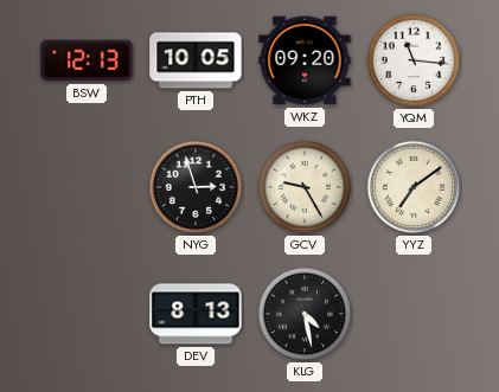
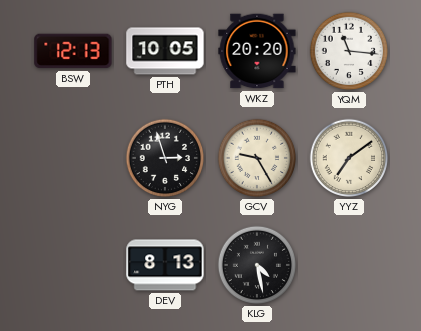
WKZ: 09:20 -> 20:20 (257, 51)
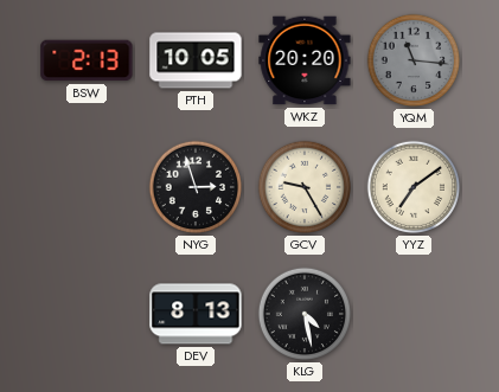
BSW: 12:13 -> 2:13 (87, 60)
YQM dial: white -> grey (414, 60)
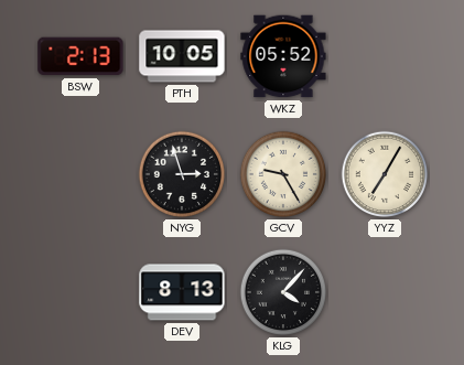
WKZ: 20:20 -> 05:52 (283, 56)
YQM: 11:16 -> none (414, 60)
YYZ: 7:09 -> 7:05 (385, 174)
KLG: 4:28 -> 4:07 (283, 292)
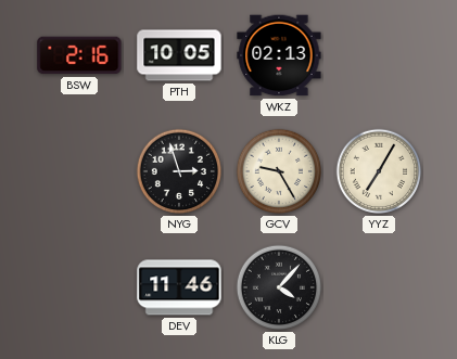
BSW: 2:13 -> 2:16 (79, 55)
WKZ: 05:52 -> 02:13 (279, 55)
DEV: 8:13 -> 11:46 (179, 287)
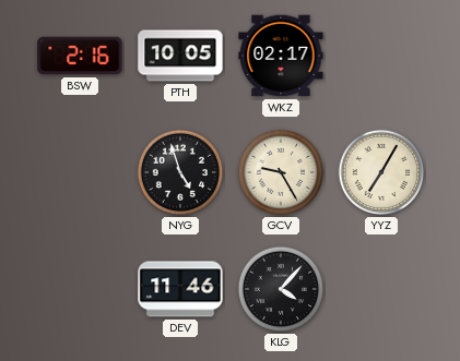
WKZ: 02:13 -> 02:17 (281, 56)
NYG: 2:57 -> 4:57 (180, 172)
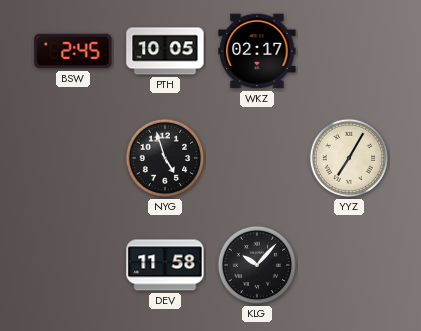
BSW: 2:16 -> 2:45 (73, 51)
GCV: 9:25 -> none (281, 172)
DEV: 11:46 -> 11:58 (165, 265)
KLG: 4:07 -> 10:07 (257, 265)
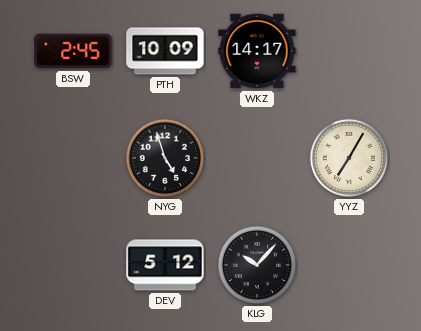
PTH: 10:05 -> 10:09 (165, 51)
WKZ: 02:17 -> 14:17 (257, 51)
DEV: 11:58 -> 5:12 (165, 265)
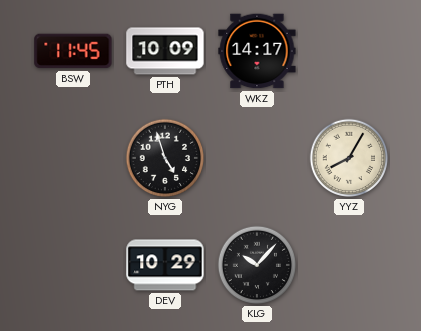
BSW: 2:45 -> 11:45 (73, 51)
YYZ: 7:05 -> 8:05 (349, 158)
DEV: 5:12 -> 10:29 (165, 265)
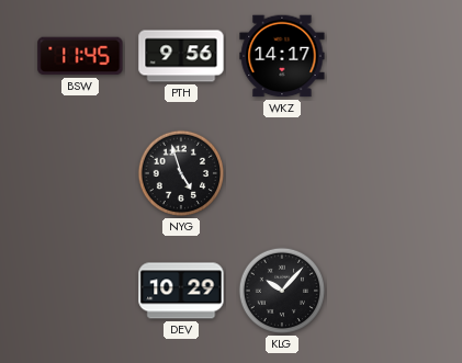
PTH: 10:09 -> 9:56 (181, 56)
YYZ: 8:05 -> none (349, 158)
